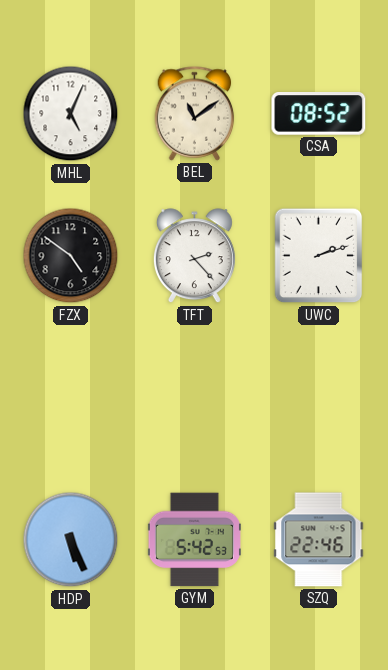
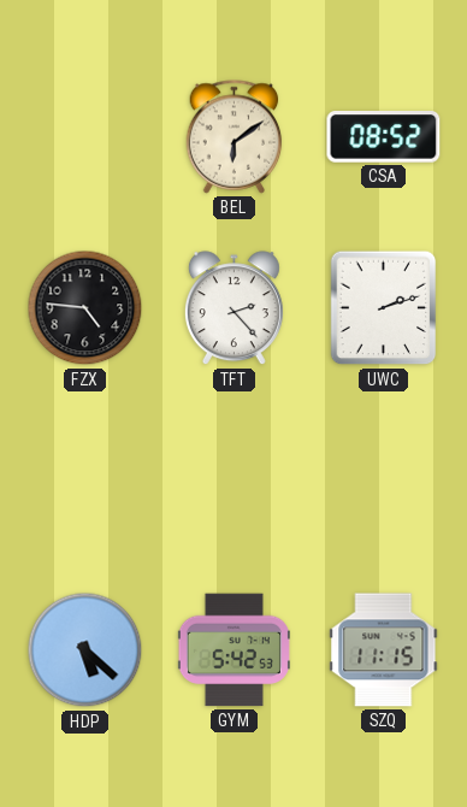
MHL: 5:04 -> none (71, 114)
BEL: 11:09 -> 6:09 (235, 137)
FZX: 4:51 -> 4:46 (85, 308)
HDP: 5:26 -> 5:22 (85, 650)
SZQ: 22:46 -> 11:15 (384, 650)
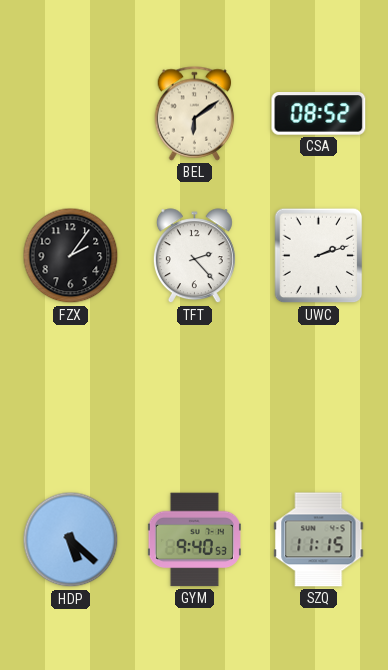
FZX: 4:46 -> 2:06 (71, 256)
GYM: 5:42 -> 9:40 (194, 540)
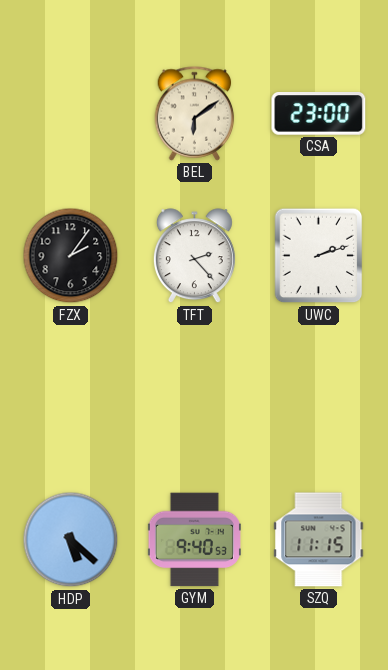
CSA: 08:52 -> 23:00 (319, 114)
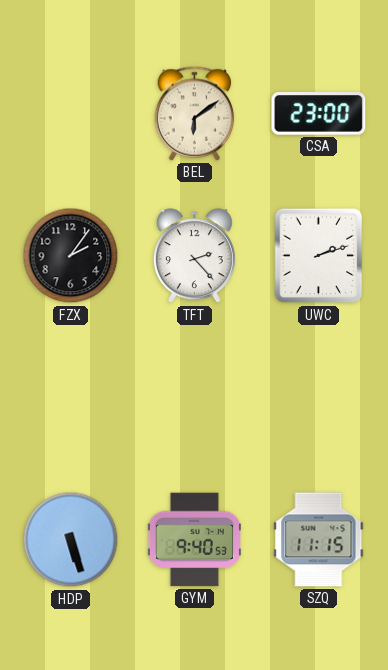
HDP: 5:22 -> 5:27 (71, 540)
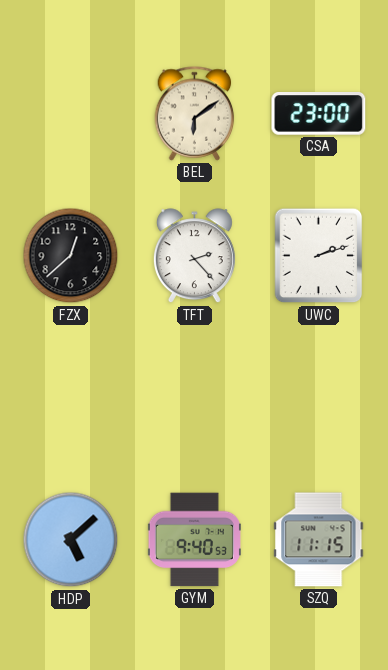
FZX: 2:06 -> 12:38 (71, 256)
HDP: 5:27 -> 5:08 (71, 540)
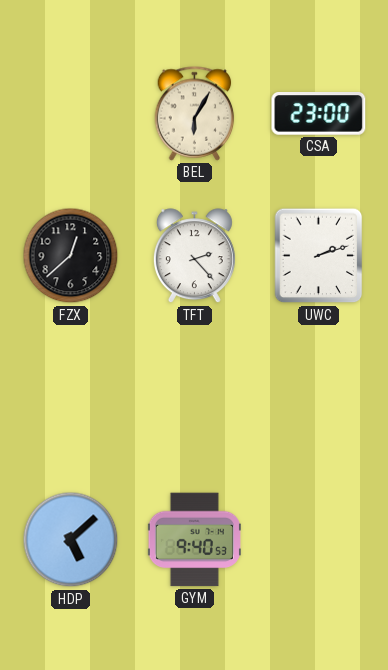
BEL: 6:09 -> 6:05 (195, 114)
SZQ: 11:15 -> none (319, 540)
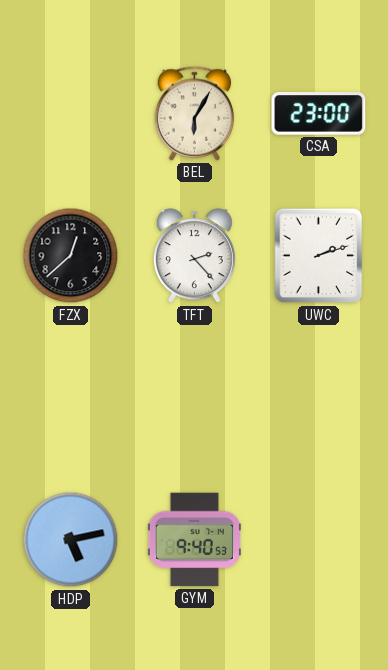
HDP: 5:08 -> 5:13 (71, 540)
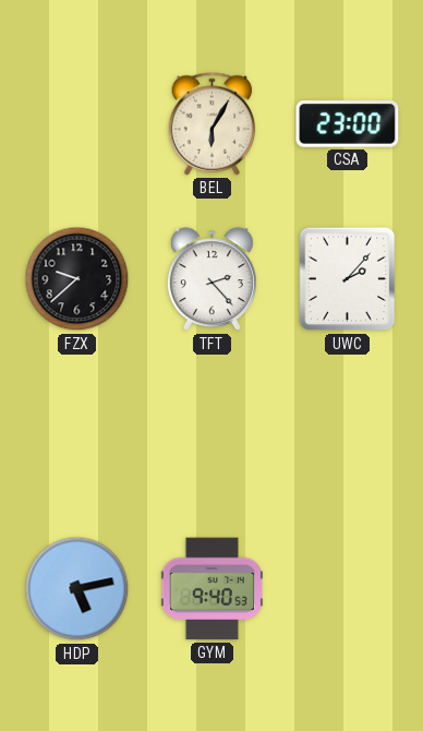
FZX: 12:38 -> 9:38 (77, 279)
UWC: 2:12 -> 2:07 (348, 279)
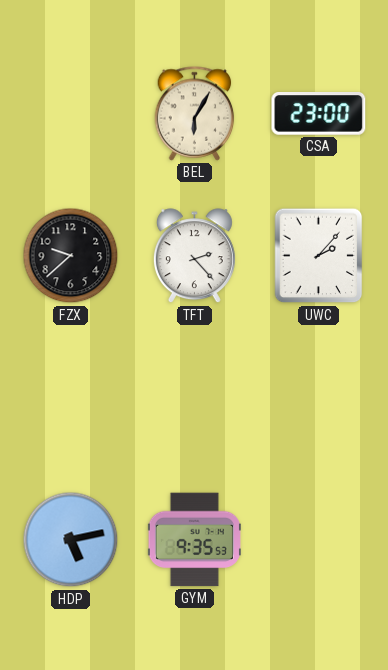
GYM: 9:40 -> 9:35 (194, 540)
